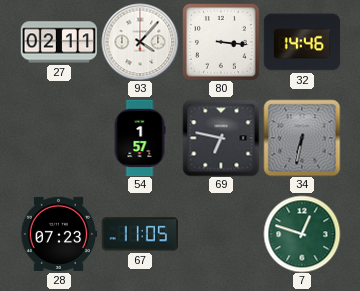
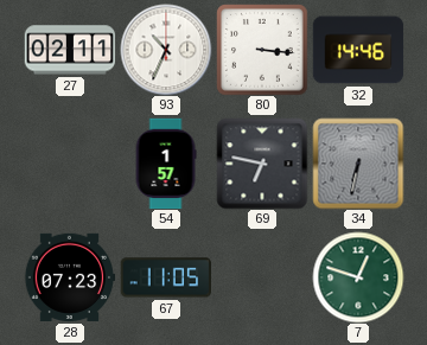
93: 4:07 -> 10:34 (166, 50)
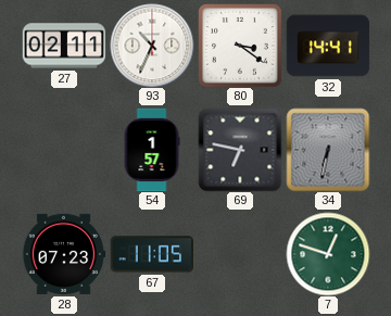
80: 3:16 -> 3:21 (240, 46)
32: 14:46 -> 14:41 (328, 46)
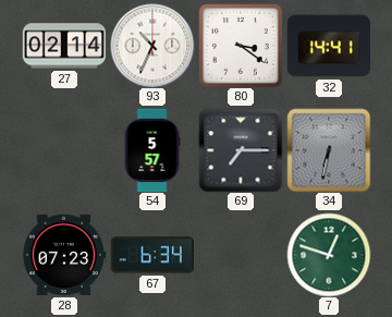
27: 02:11 -> 02:14 (64, 46)
54: 1:57 -> 5:57 (152, 150)
69: 6:47 -> 7:15 (241, 150)
67: 11:05 -> 6:34 (151, 255)
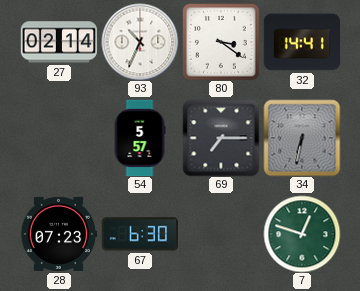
67: 6:34 -> 6:30 (139, 234)
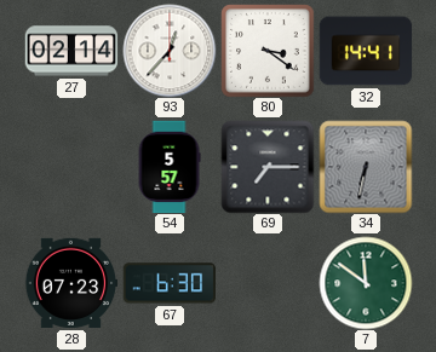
93: 10:34 -> 12:37 (170, 51)
7: 12:48 -> 11:51 (366, 283)
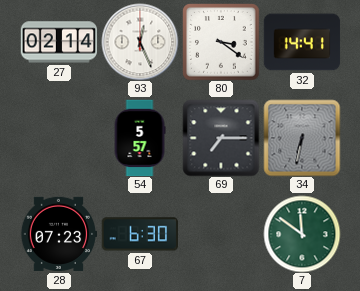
93: 12:37 -> 12:26 (140, 42)
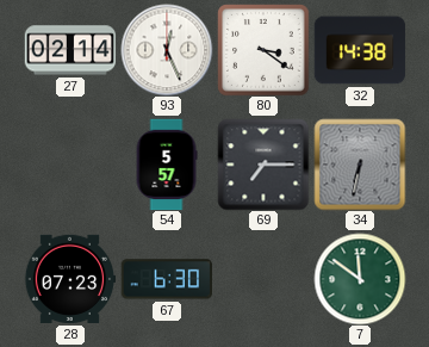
32: 14:41 -> 14:38 (360, 50)
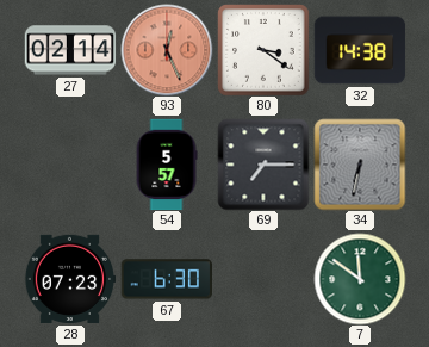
93 dial: white -> salmon (167, 50)
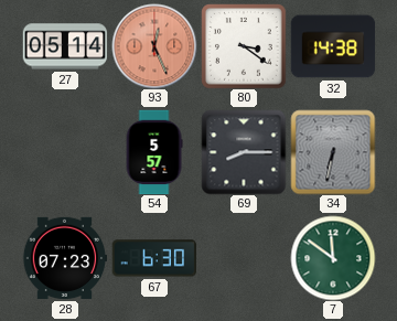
27: 02:14 -> 05:14 (65, 46)
69: 7:15 -> 8:15 (244, 152)
